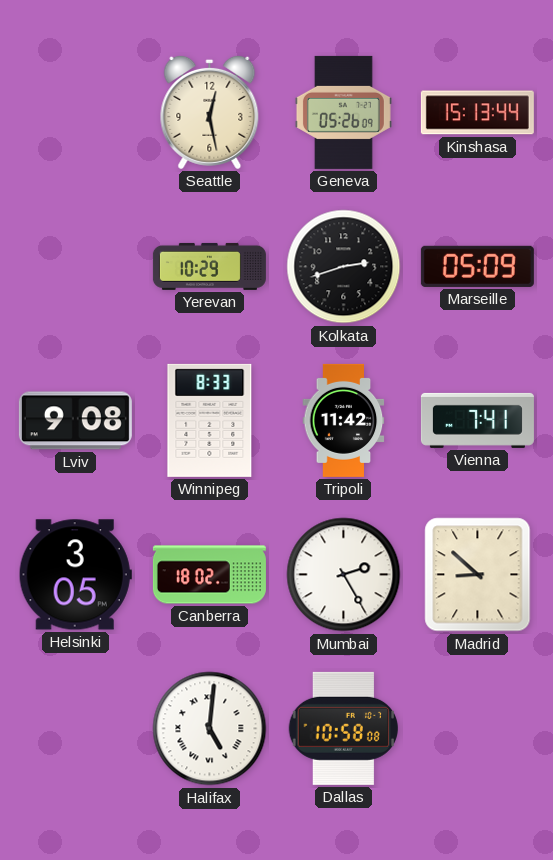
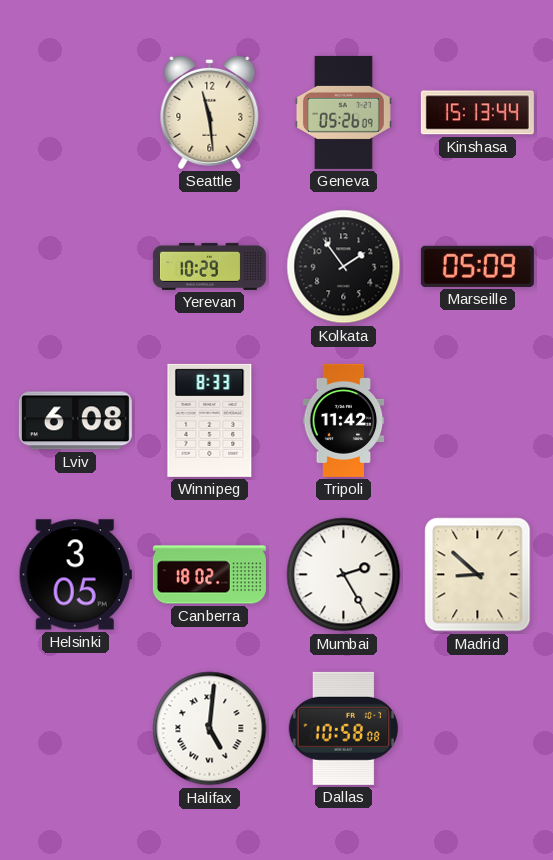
Seattle: 12:28 -> 11:29 (210, 112)
Kolkata: 2:42 -> 1:54 (344, 267)
Lviv: 9:08 -> 6:08 (75, 421)
Vienna: 7:41 -> none (477, 420)
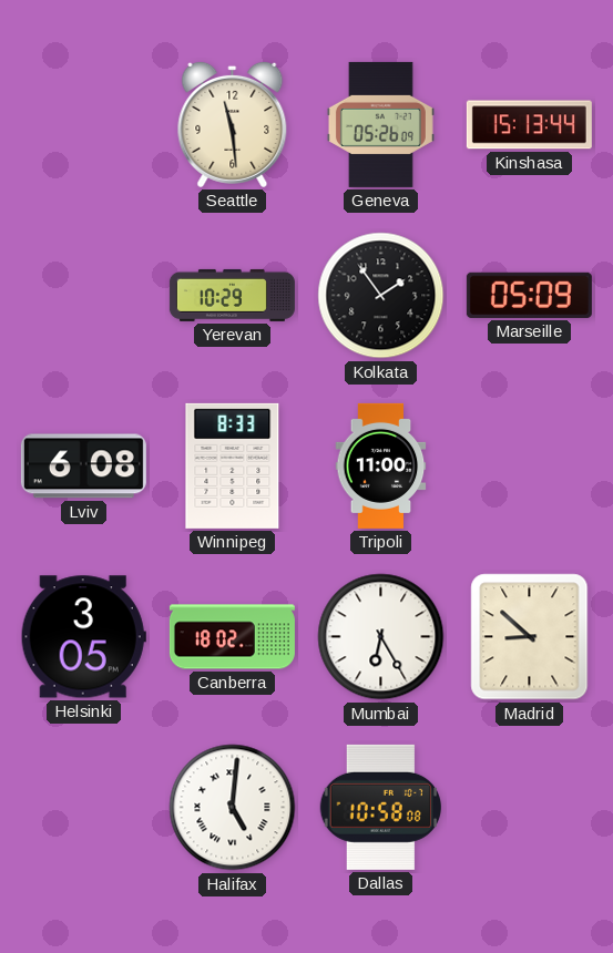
Tripoli: 11:42 -> 11:00 (381, 465)
Mumbai: 2:25 -> 6:25 (381, 637)
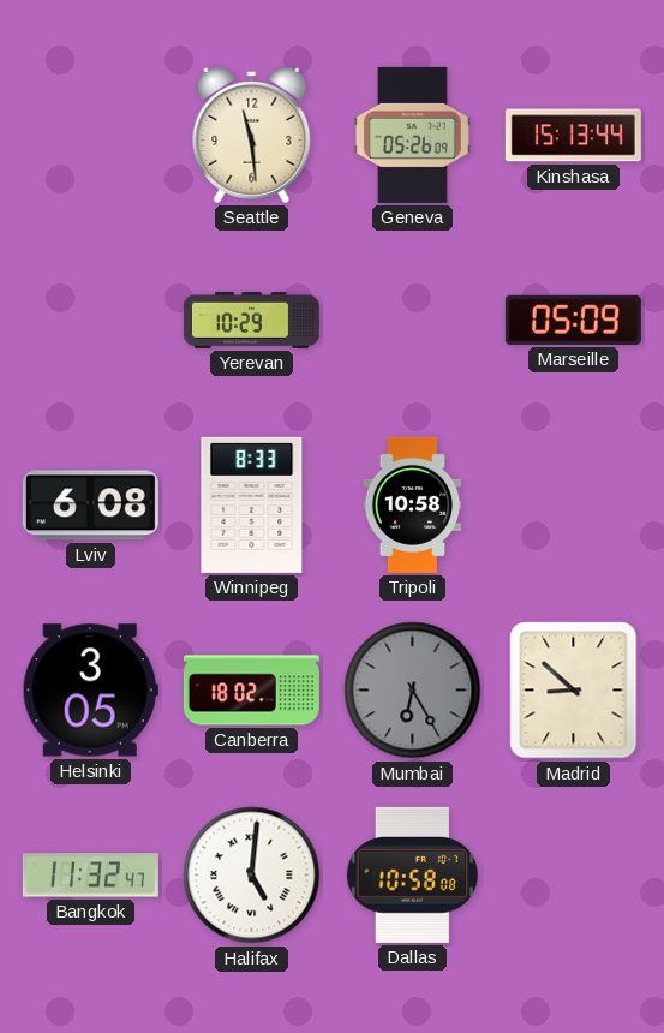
Kolkata: 1:54 -> none (381, 296)
Tripoli: 11:00 -> 10:58 (413, 504)
Mumbai dial: white -> grey (413, 691)
Bangkok: none -> 11:32 (90, 876)
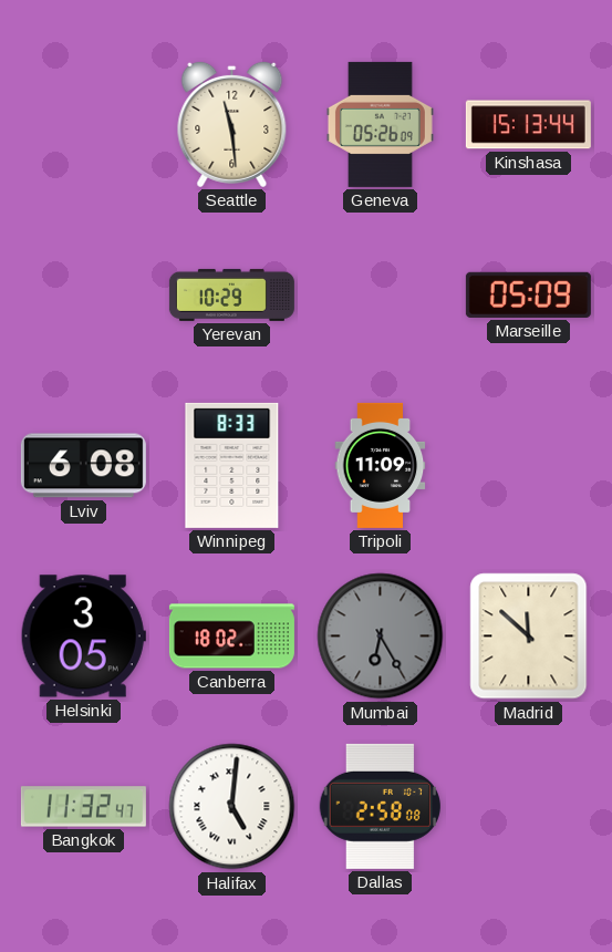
Tripoli: 10:58 -> 11:09 (381, 465)
Madrid: 8:52 -> 11:52 (529, 637)
Dallas: 10:58 -> 2:58 (380, 806)
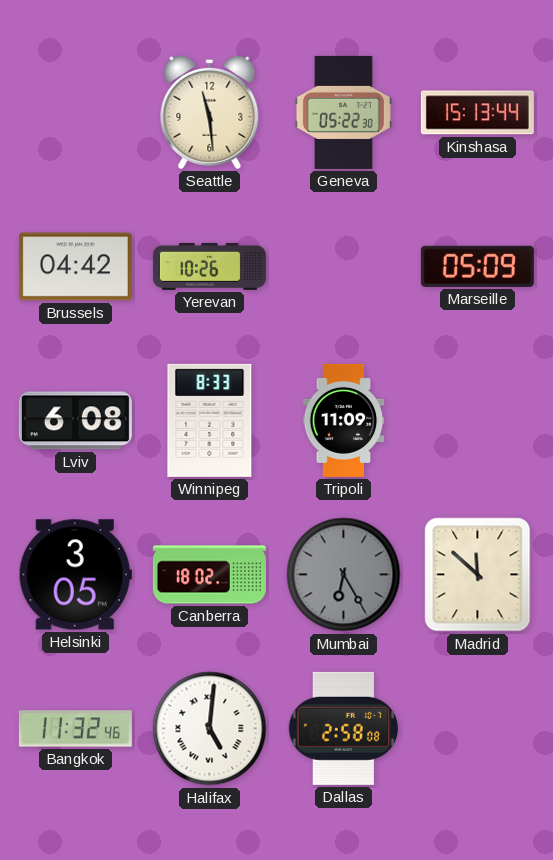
Geneva: 05:26 -> 05:22 (343, 112)
Brussels: none -> 04:42 (75, 267)
Yerevan: 10:29 -> 10:26 (209, 266)
Bangkok: 11:32:47 -> 11:32:46 (75, 729)
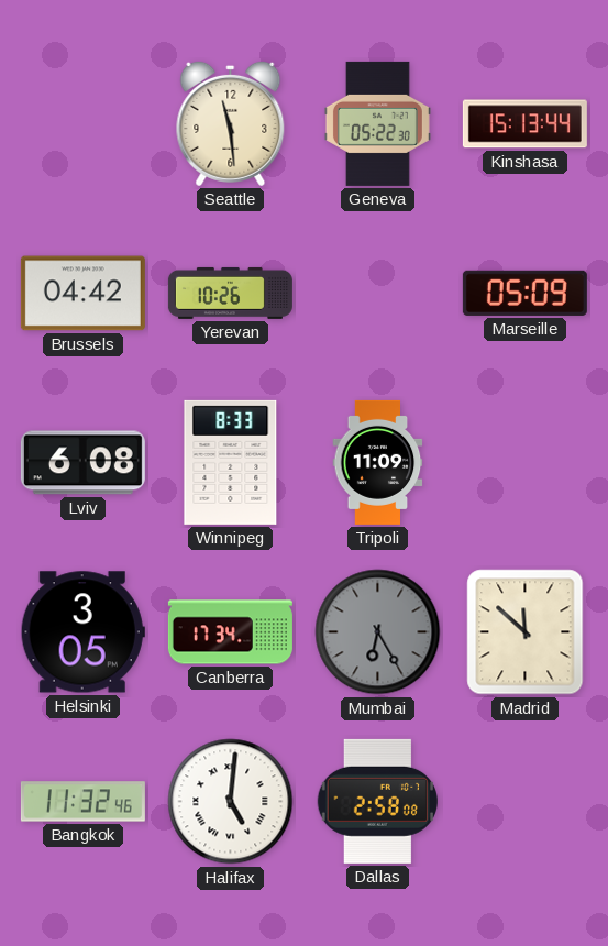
Canberra: 18:02 -> 17:34 (230, 632)
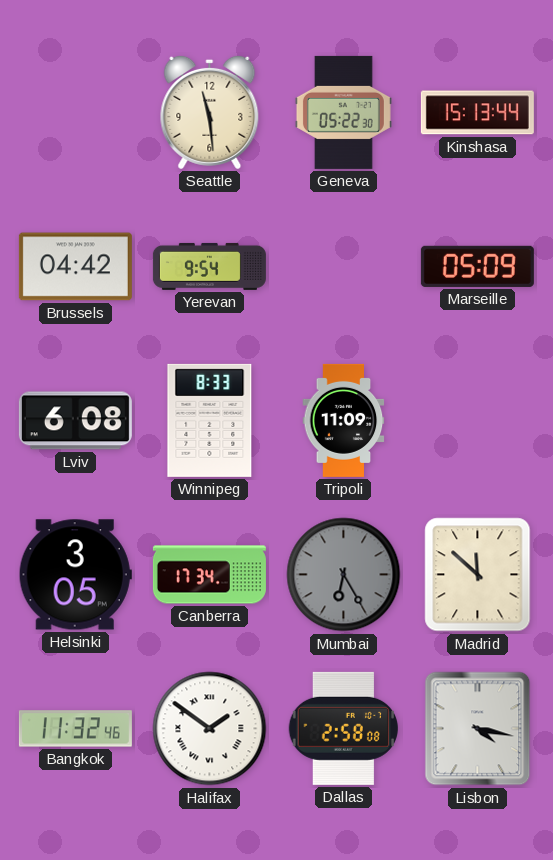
Yerevan: 10:26 -> 9:54 (209, 266)
Halifax: 5:01 -> 1:51 (210, 729)
Lisbon: none -> 4:17 (478, 729)
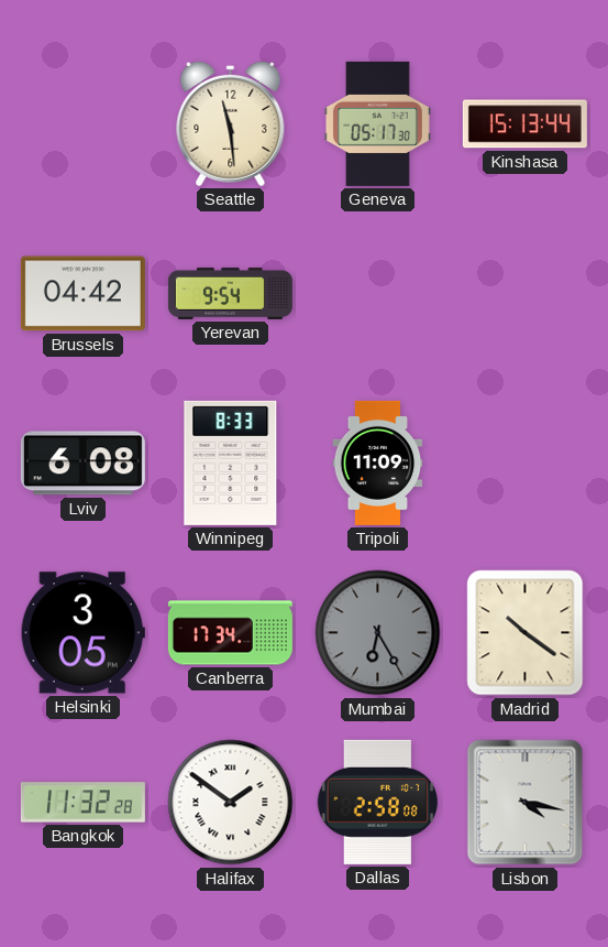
Geneva: 05:22 -> 05:17 (377, 123)
Marseille: 05:09 -> none (477, 266)
Madrid: 11:52 -> 10:21 (526, 633)
Bangkok: 11:32:46 -> 11:32:28 (82, 803)
